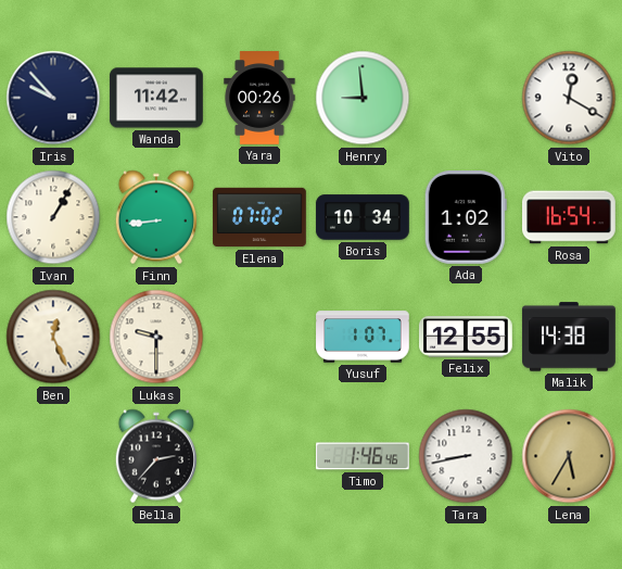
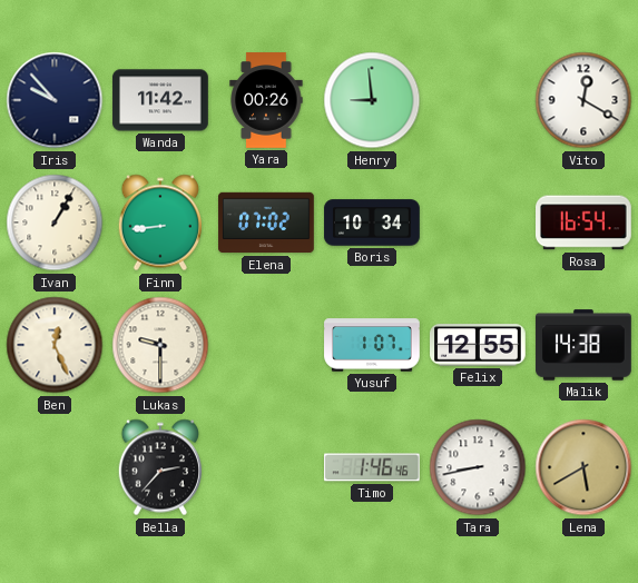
Ada: 1:02 -> none (466, 218)
Lena: 5:35 -> 5:40 (583, 467)
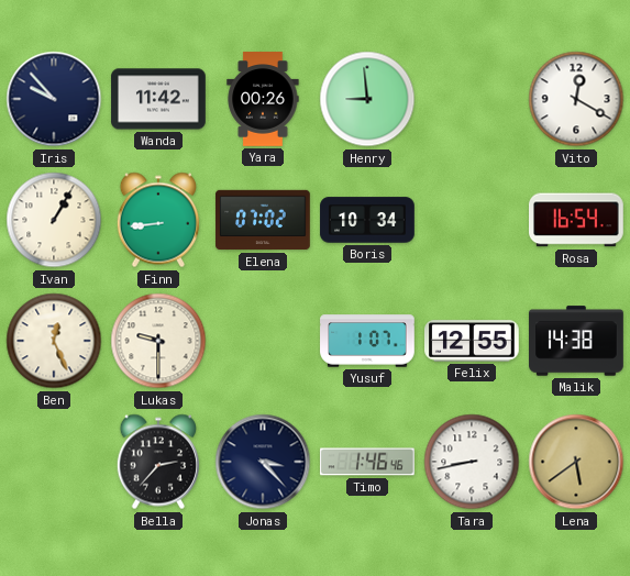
Jonas: none -> 3:23 (263, 462)
Lena: 5:40 -> 5:39 (576, 462)
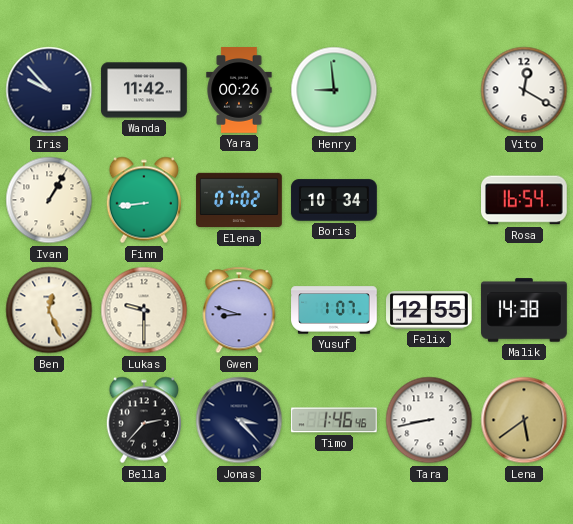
Gwen: none -> 8:48 (239, 310)
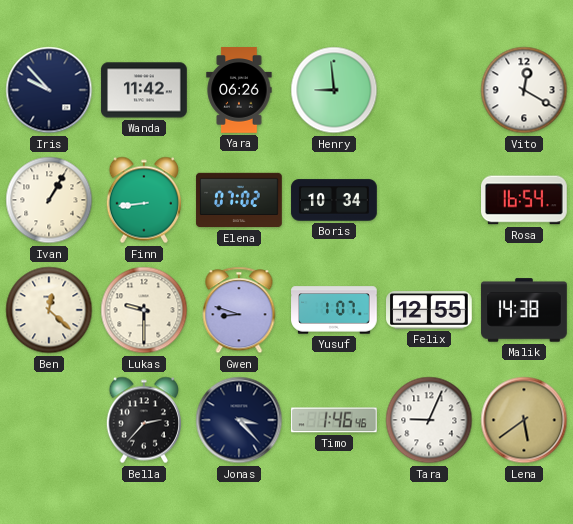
Yara: 00:26 -> 06:26 (239, 90)
Ben: 12:26 -> 12:22 (49, 310)
Tara: 8:43 -> 9:04 (429, 420)
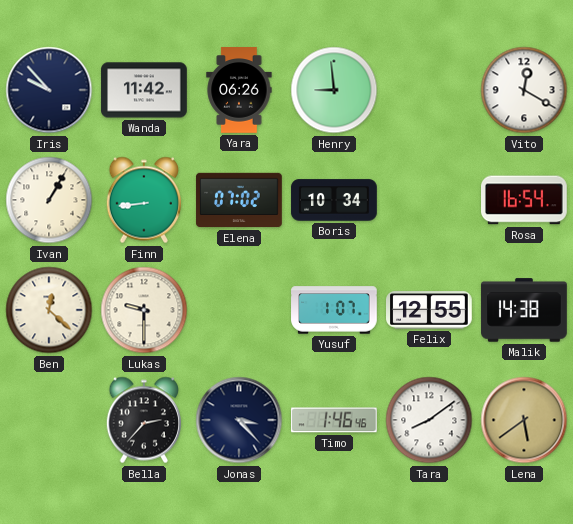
Gwen: 8:48 -> none (239, 310)
Tara: 9:04 -> 8:09 (429, 420)
